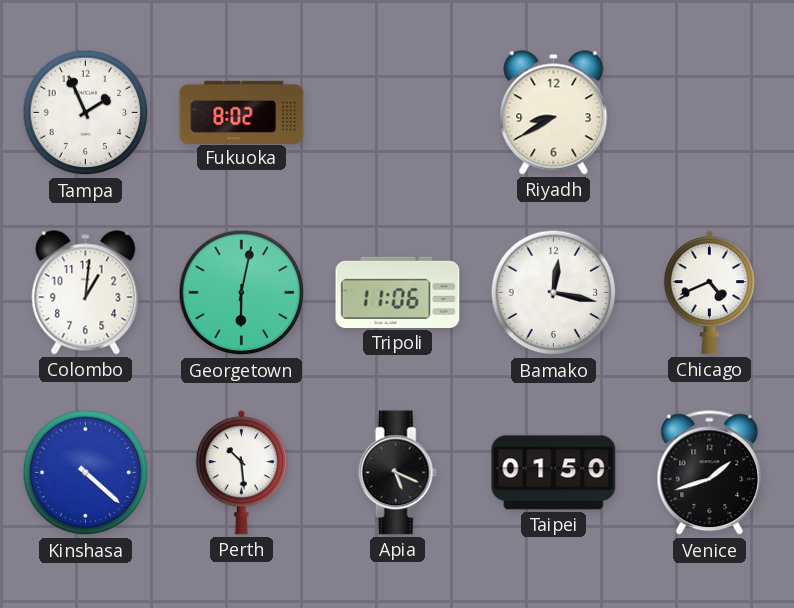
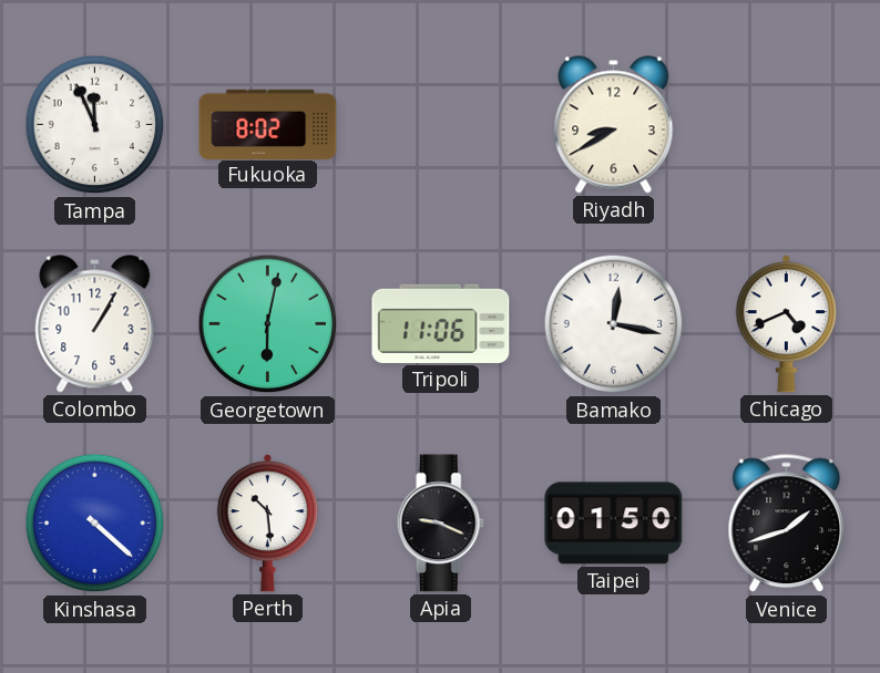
Tampa: 1:56 -> 11:56 (95, 125)
Colombo: 1:01 -> 1:05 (95, 324)
Apia: 5:19 -> 9:19 (440, 524)
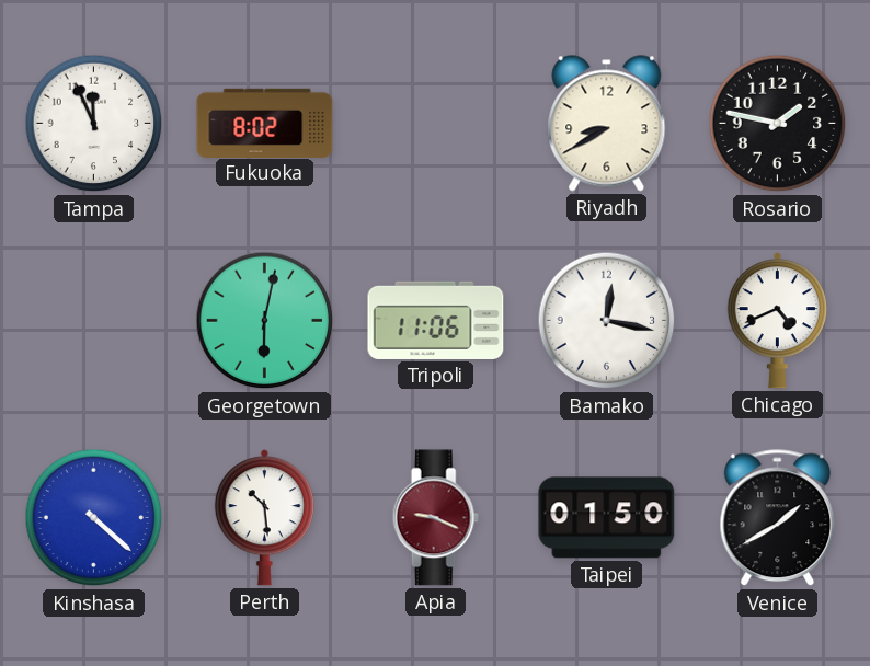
Rosario: none -> 1:47 (778, 124)
Colombo: 1:05 -> none (95, 324)
Apia dial: black -> burgundy (435, 518)
Venice: 1:42 -> 1:40 (778, 518)
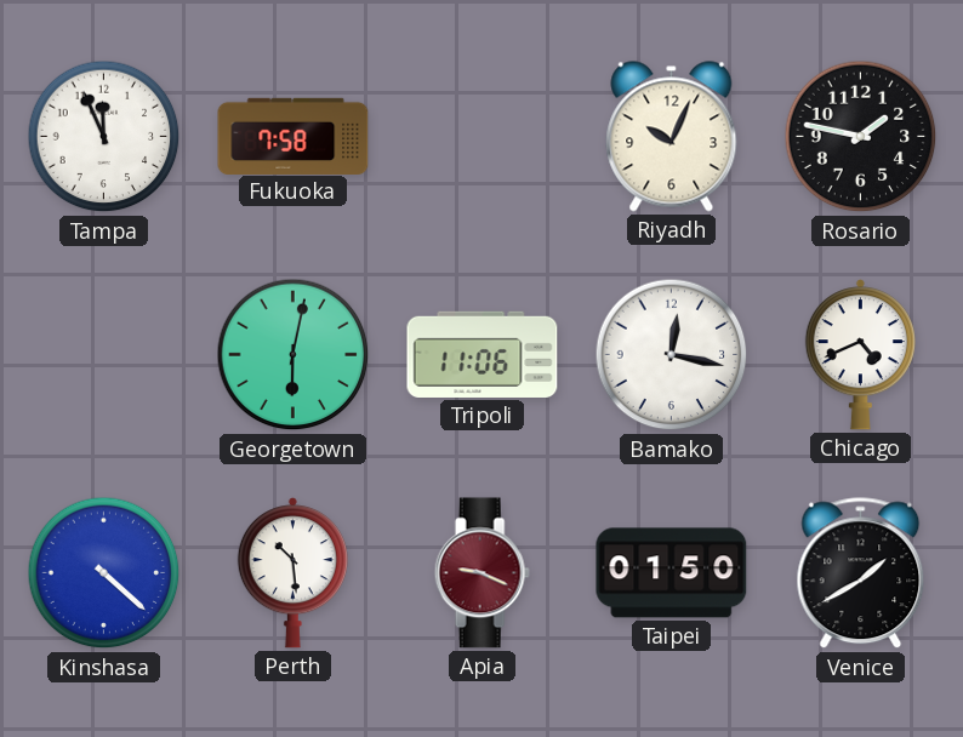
Fukuoka: 8:02 -> 7:58 (294, 136)
Riyadh: 8:40 -> 10:04 (672, 137)
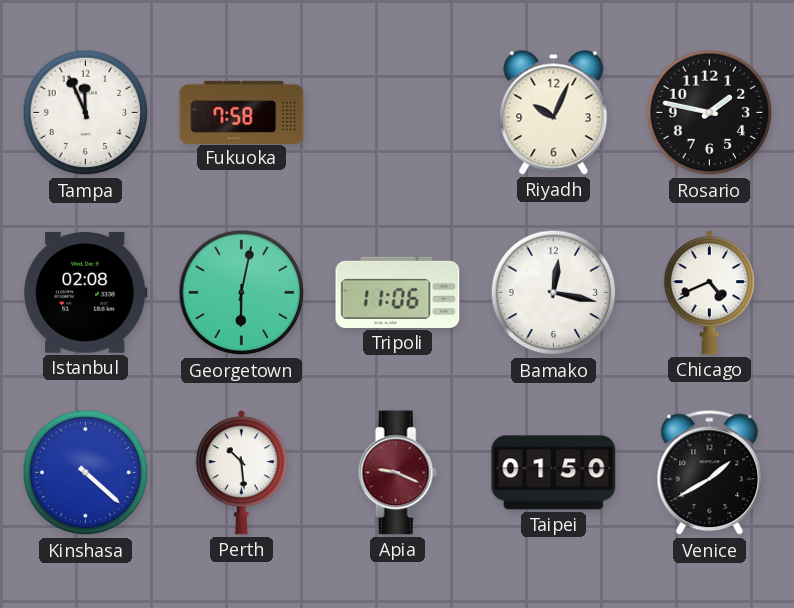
Istanbul: none -> 02:08 (86, 293)
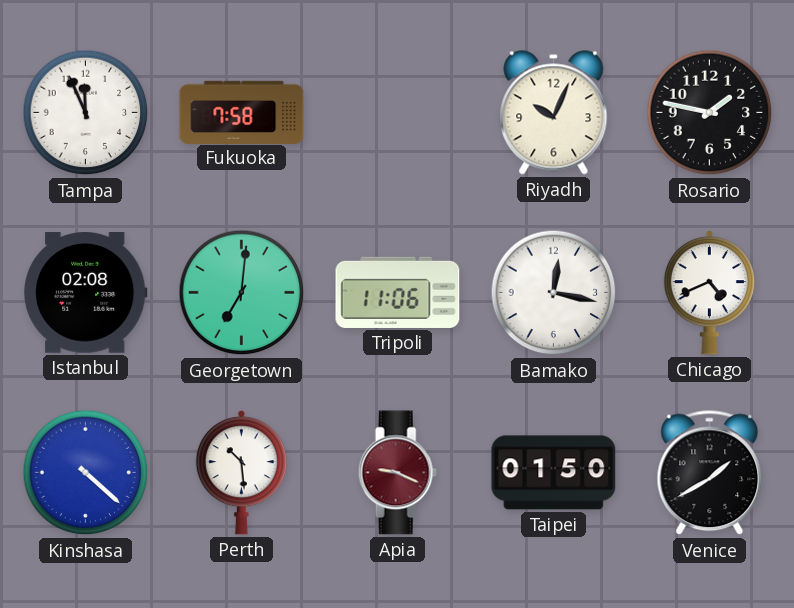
Georgetown: 6:02 -> 7:01 (242, 293)
